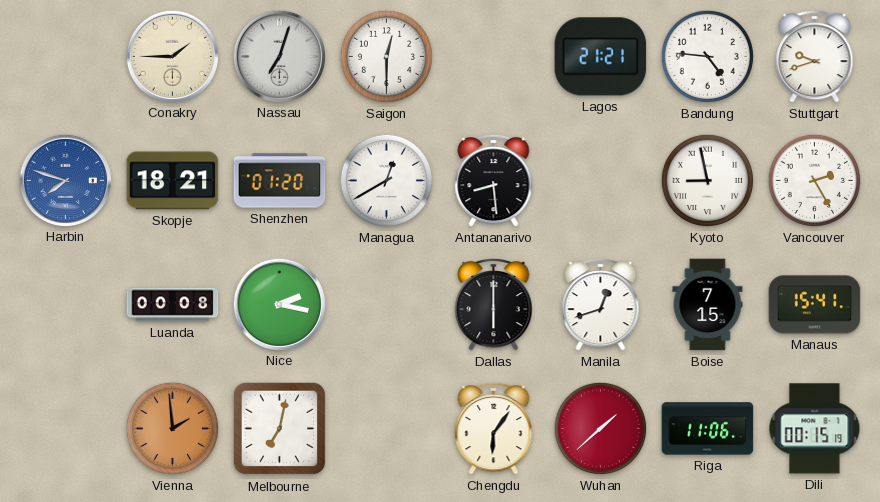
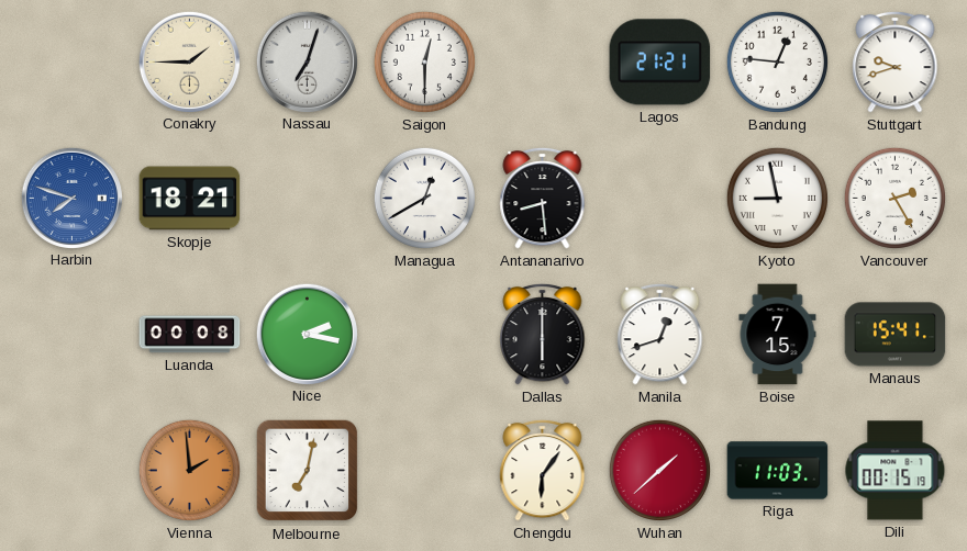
Bandung: 4:46 -> 12:46 (777, 61)
Shenzhen: 01:20 -> none (280, 181)
Riga: 11:06 -> 11:03 (778, 471)
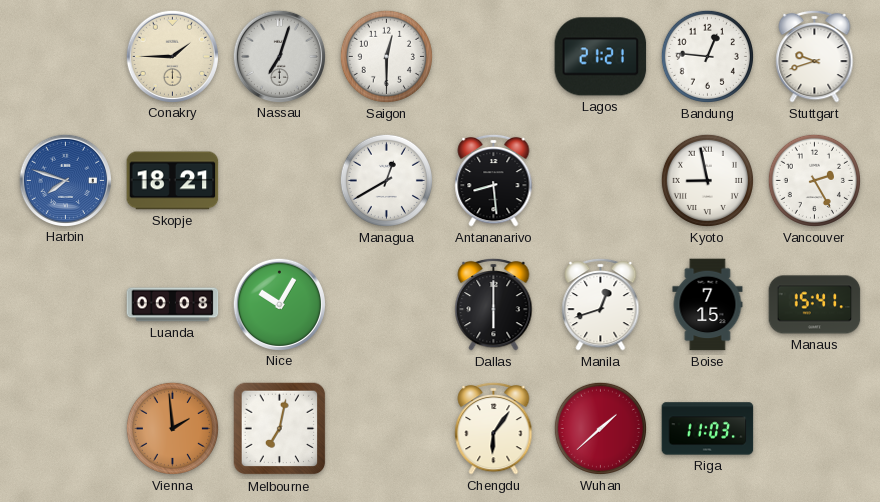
Nice: 2:17 -> 10:05 (279, 304)
Dili: 00:15 -> none (896, 471)
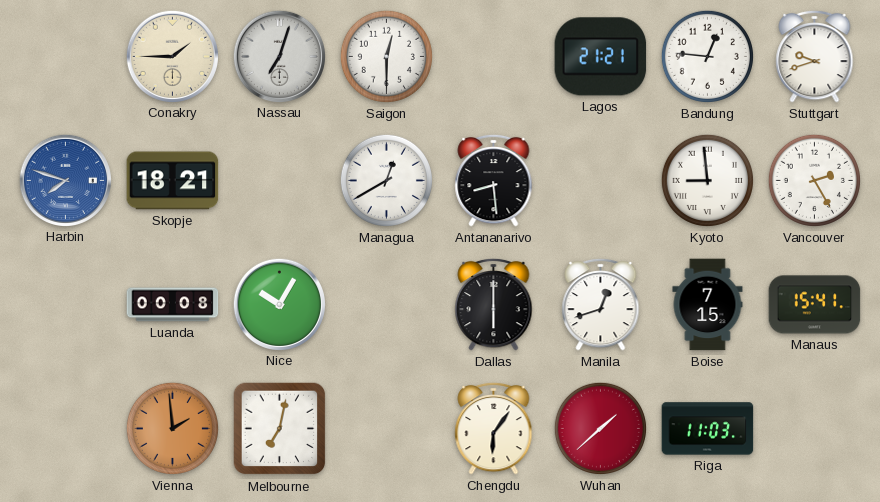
Kyoto: 8:58 -> 8:59 (707, 180)
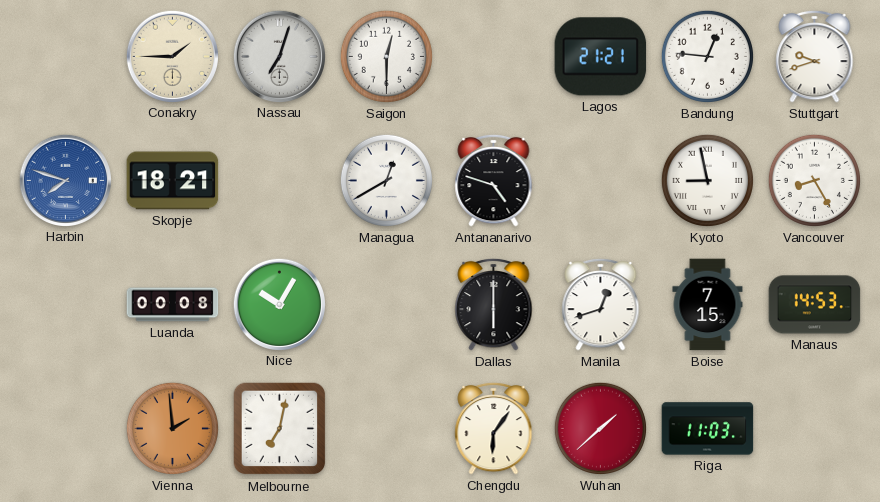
Antananarivo: 8:29 -> 4:48 (494, 180)
Kyoto: 8:59 -> 8:58 (707, 180)
Vancouver: 2:25 -> 8:25 (814, 180)
Manaus: 15:41 -> 14:53 (815, 305)
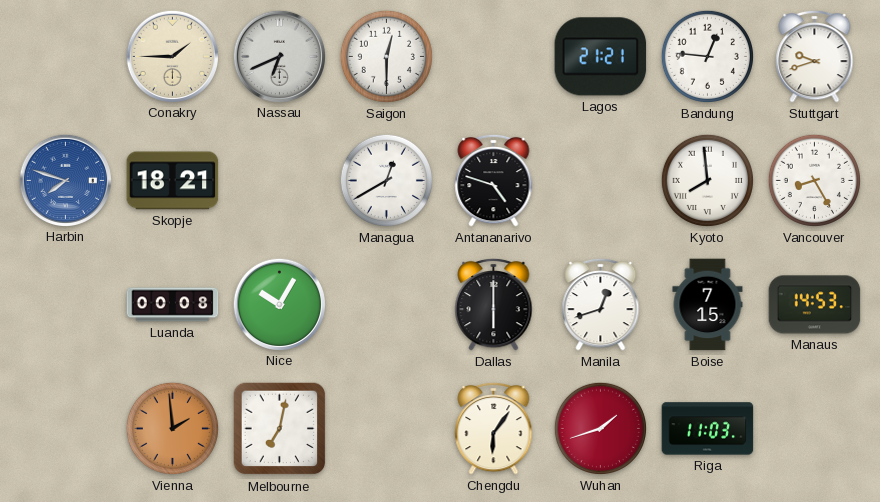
Nassau: 7:03 -> 6:41 (279, 56)
Kyoto: 8:58 -> 7:59 (707, 180)
Wuhan: 1:38 -> 1:42 (600, 428)
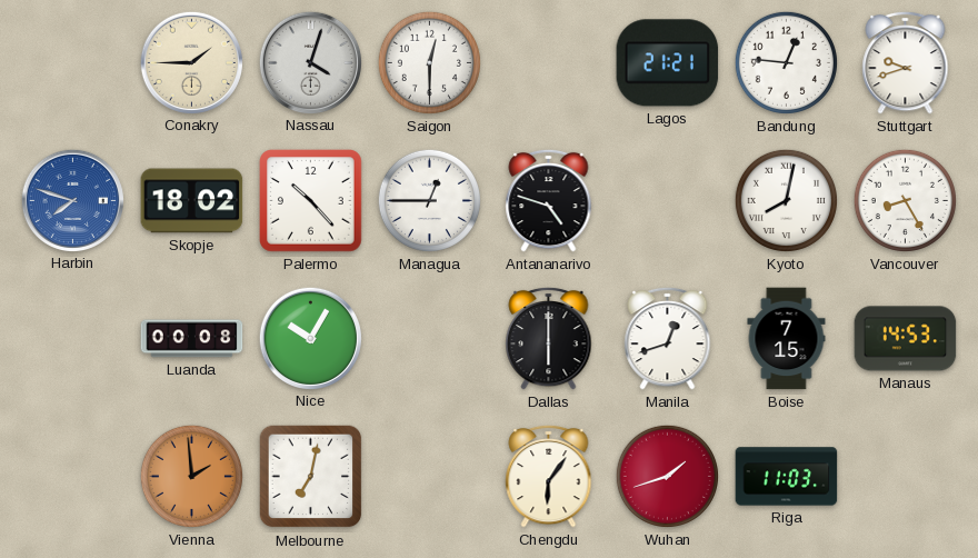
Nassau: 6:41 -> 4:03 (310, 62)
Skopje: 18:21 -> 18:02 (192, 201)
Palermo: none -> 10:23 (311, 201)
Managua: 12:40 -> 12:45 (429, 200)
Kyoto: 7:59 -> 8:02 (786, 200)
